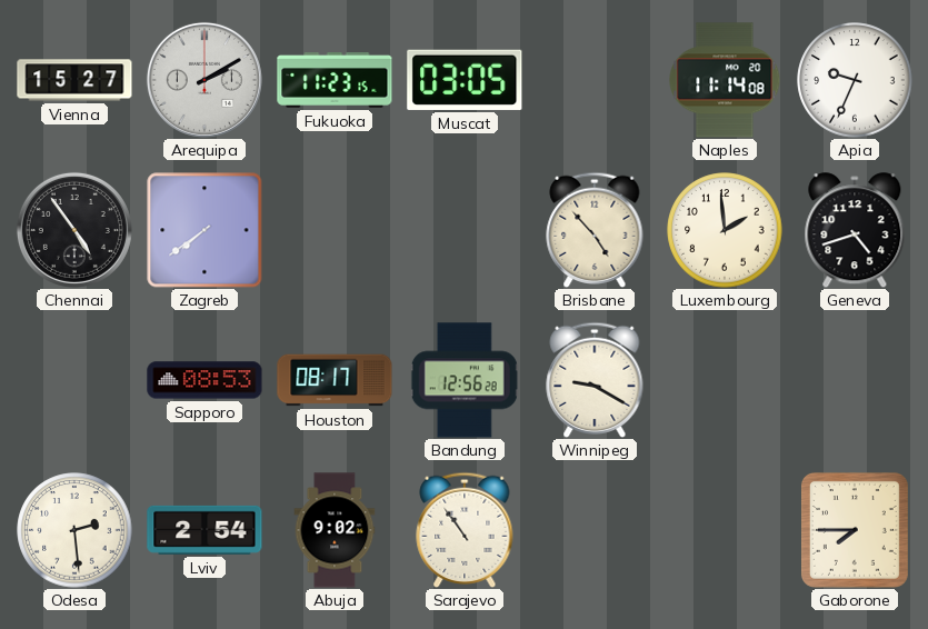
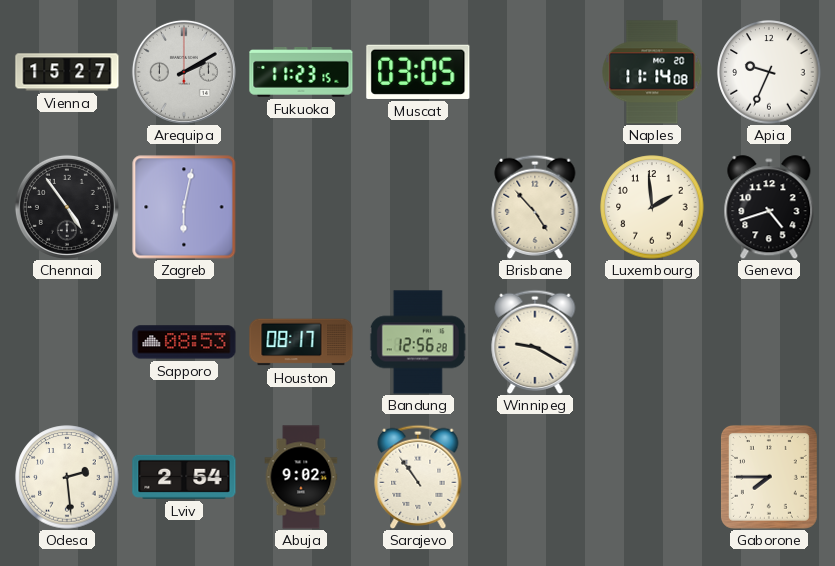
Zagreb: 7:39 -> 6:02 (184, 207)
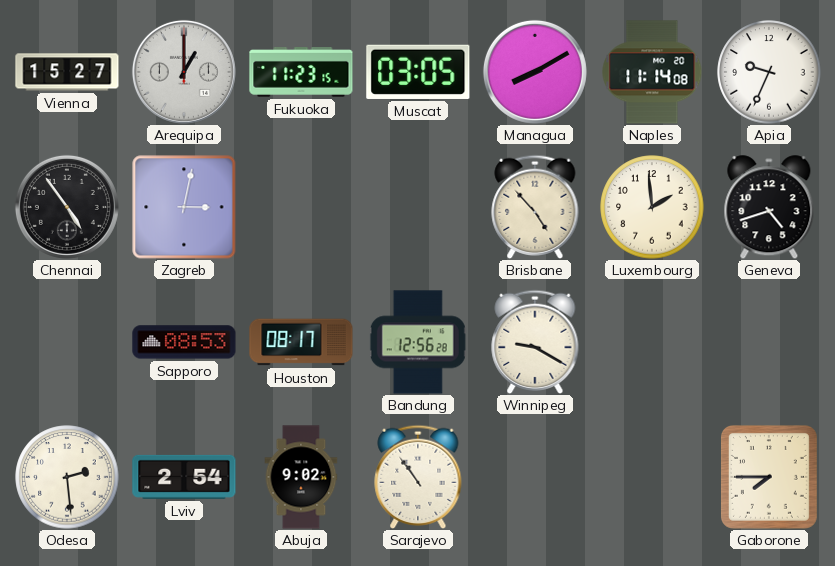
Arequipa: 2:10 -> 1:00 (184, 72)
Managua: none -> 8:10 (535, 72)
Zagreb: 6:02 -> 3:02 (184, 207)
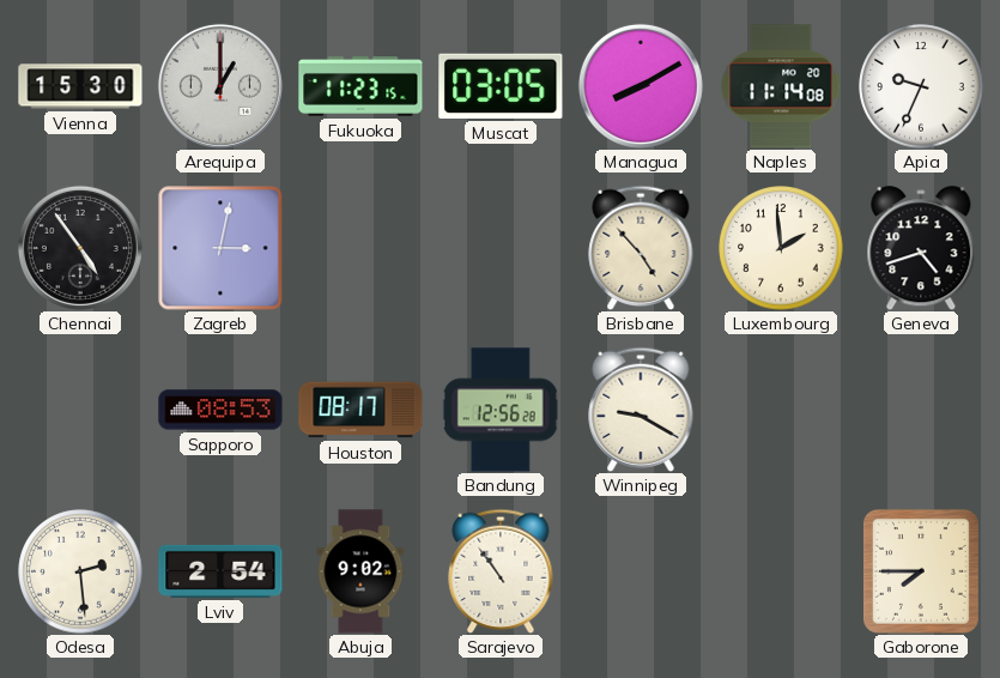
Vienna: 15:27 -> 15:30 (80, 86)
